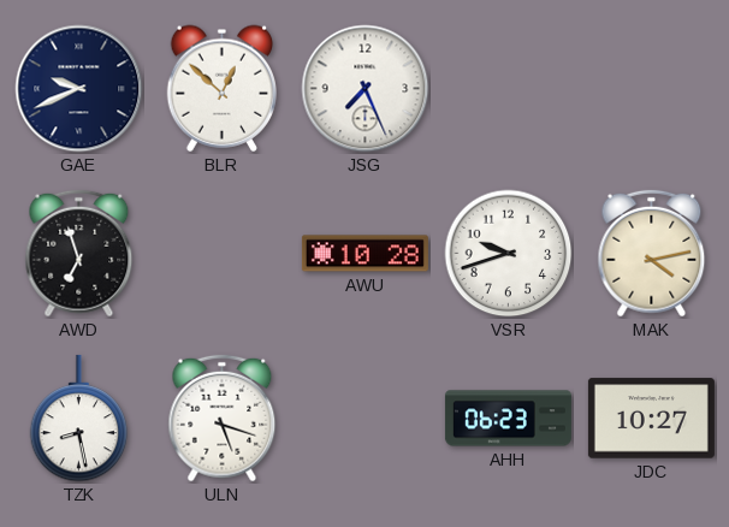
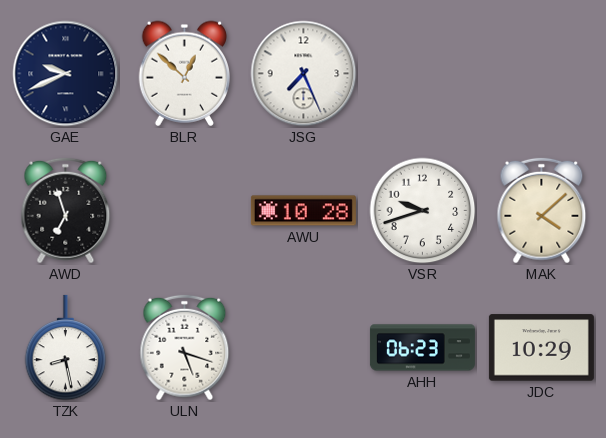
MAK: 4:13 -> 4:08 (542, 211)
JDC: 10:27 -> 10:29 (541, 348)
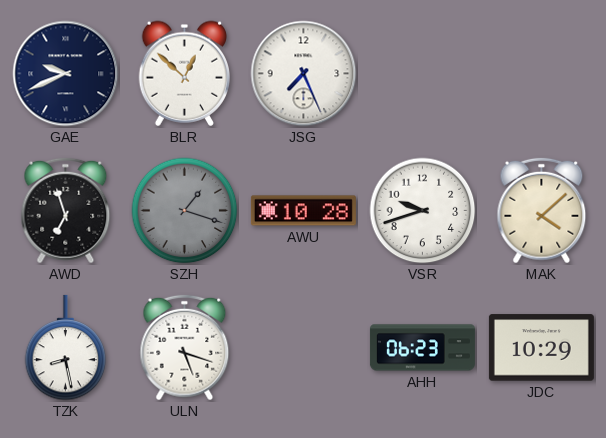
SZH: none -> 1:18 (185, 211)
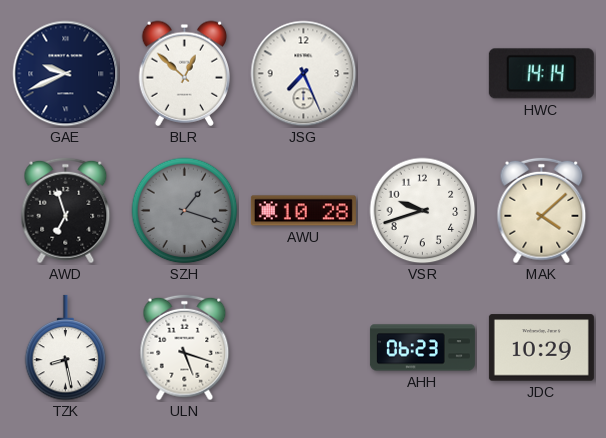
HWC: none -> 14:14 (541, 74)
